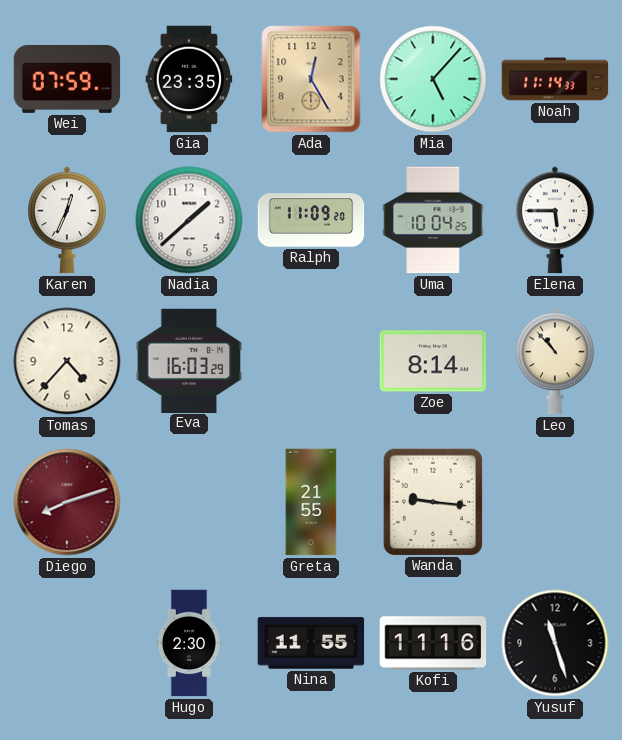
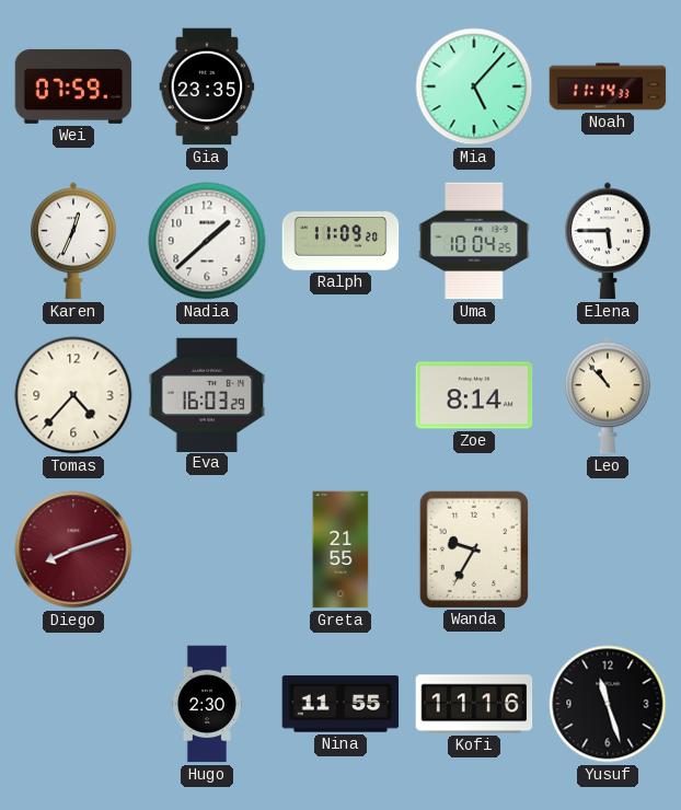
Ada: 12:25 -> none (311, 79)
Wanda: 9:16 -> 9:35 (474, 548)
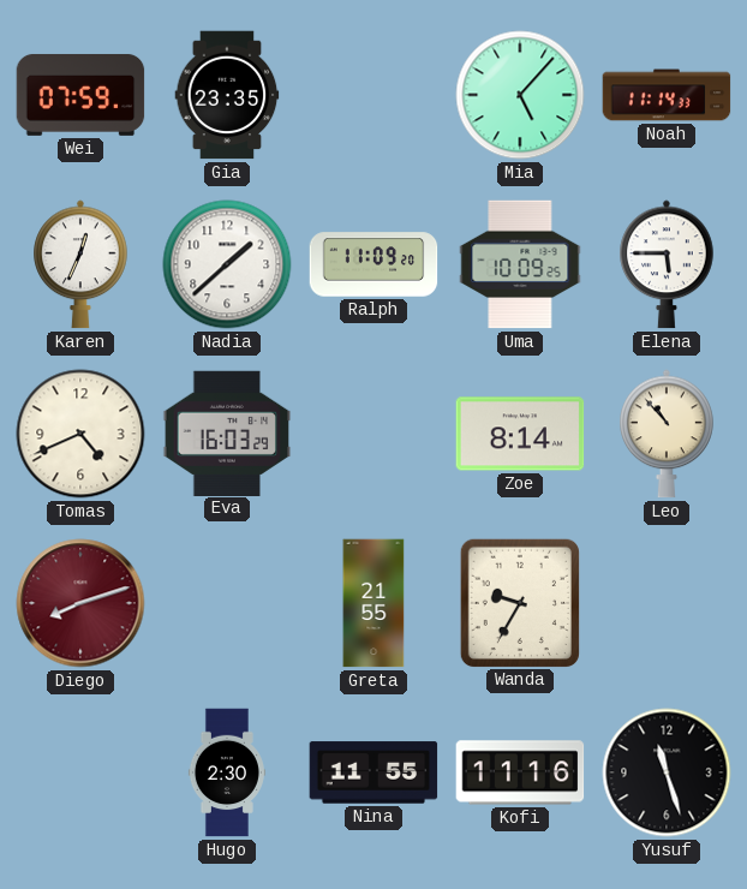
Uma: 10:04 -> 10:09 (520, 264)
Tomas: 4:37 -> 4:41 (80, 434)
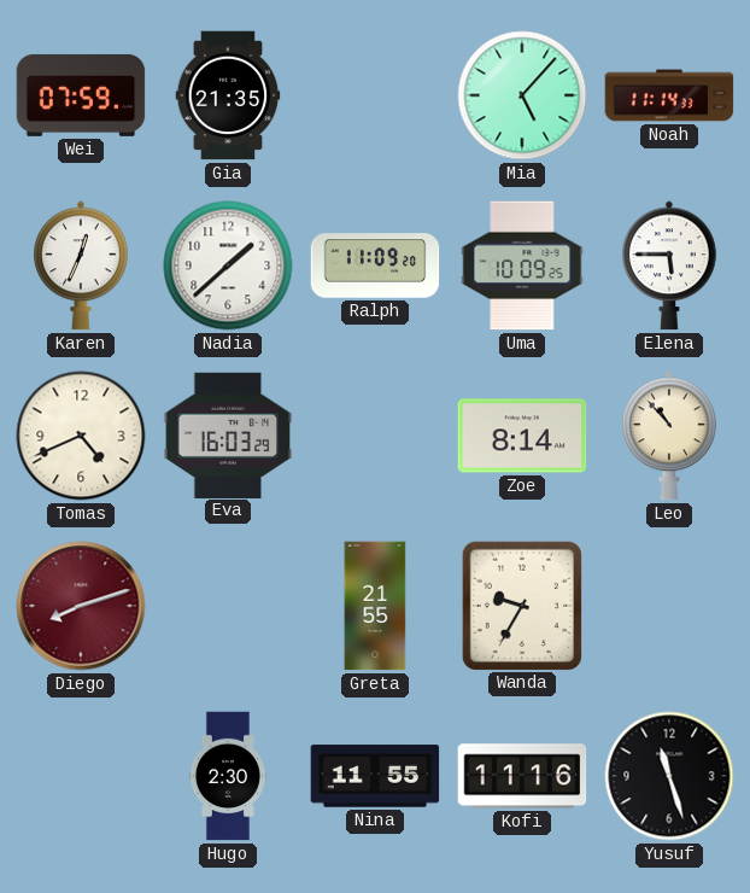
Gia: 23:35 -> 21:35 (228, 95)
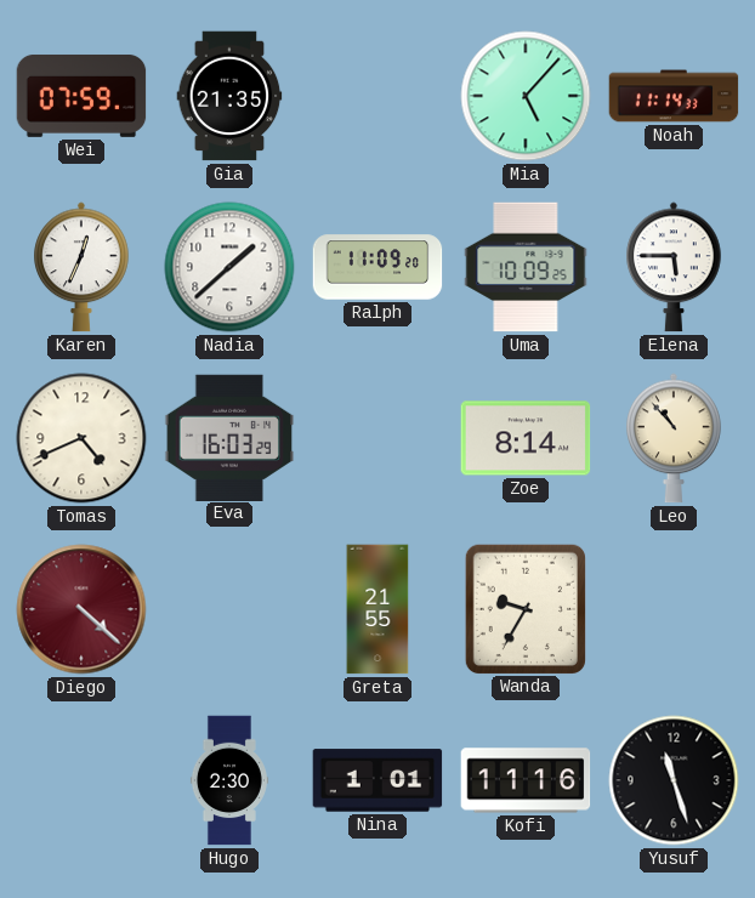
Diego: 8:12 -> 4:22 (81, 609)
Nina: 11:55 -> 1:01 (377, 780)
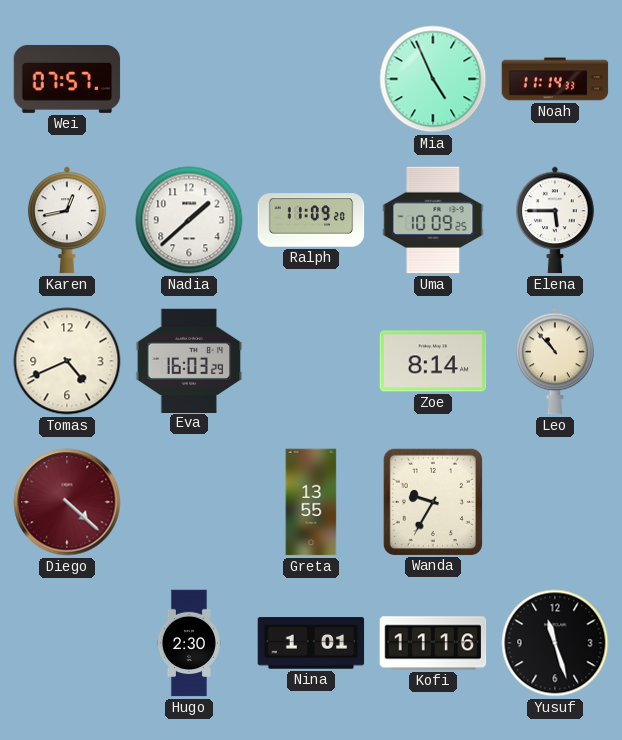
Wei: 07:59 -> 07:57 (67, 79)
Gia: 21:35 -> none (229, 96)
Mia: 5:07 -> 4:56 (433, 79)
Karen: 12:34 -> 12:43 (67, 220)
Greta: 21:55 -> 13:55 (311, 502)
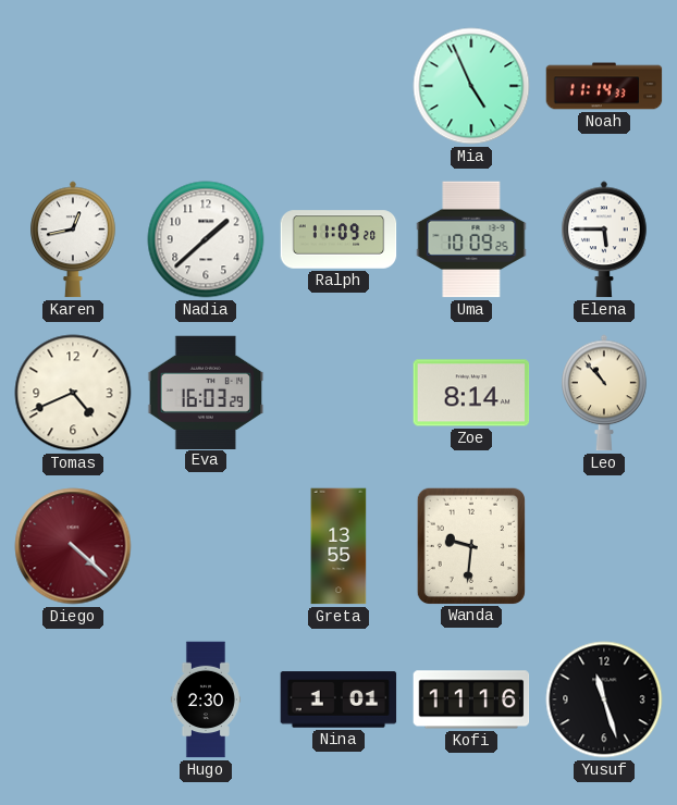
Wei: 07:57 -> none (67, 79)
Wanda: 9:35 -> 9:31 (471, 545)
